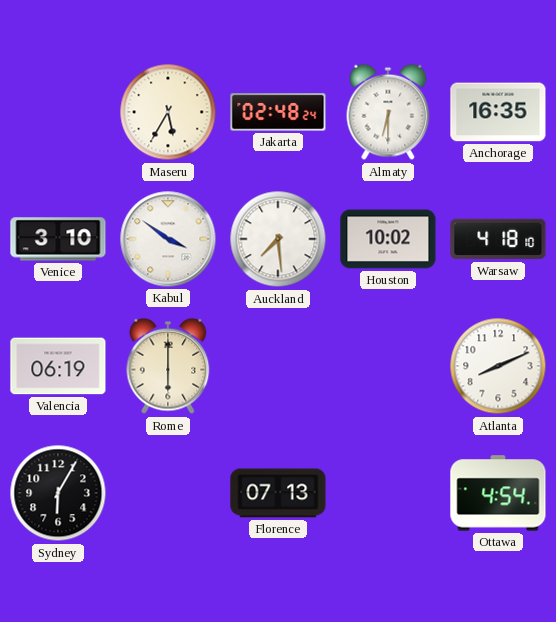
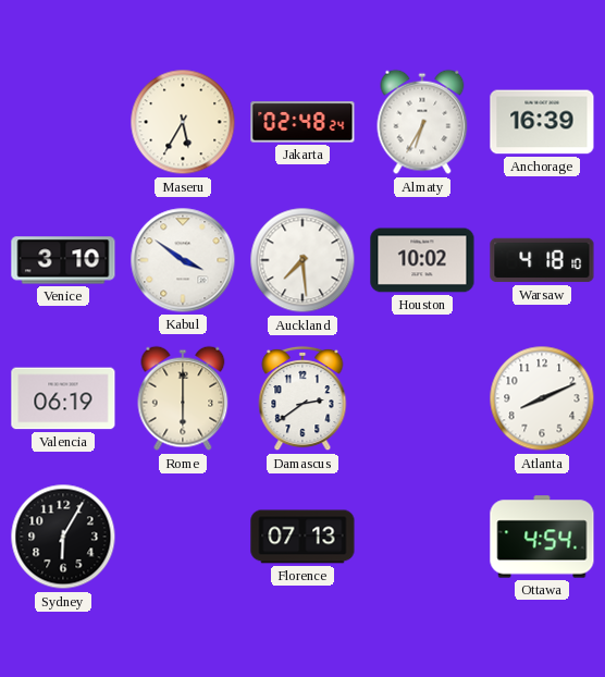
Almaty: 6:30 -> 6:35 (422, 122)
Anchorage: 16:35 -> 16:39 (542, 122)
Damascus: none -> 2:39 (302, 398)
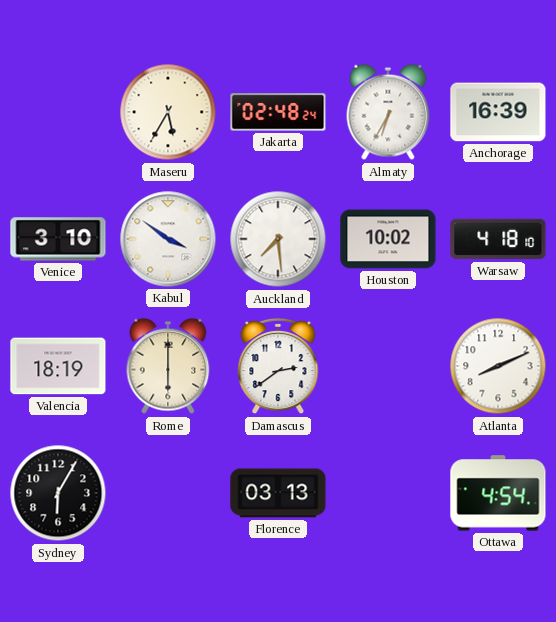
Valencia: 06:19 -> 18:19 (58, 366)
Florence: 07:13 -> 03:13 (278, 493)
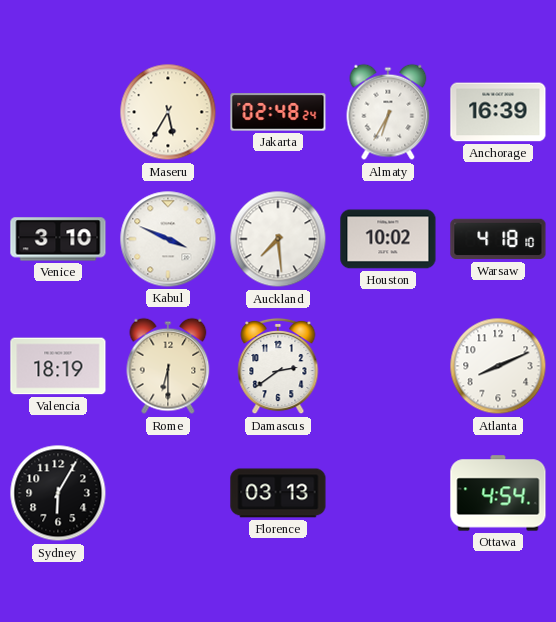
Kabul: 3:51 -> 3:49 (168, 239)
Rome: 6:00 -> 6:30 (168, 366)
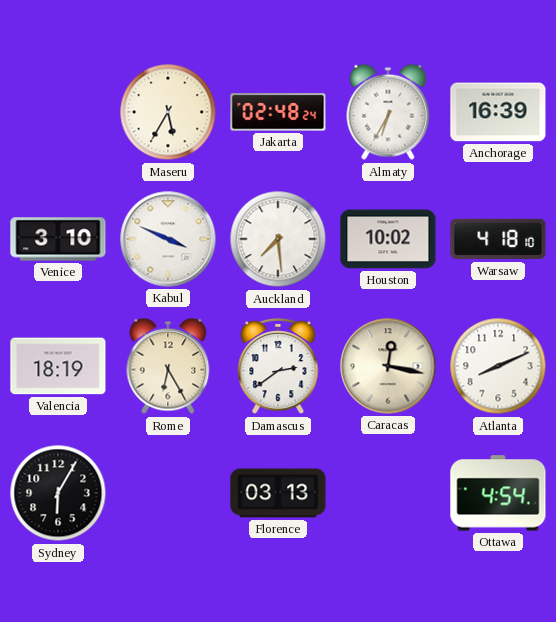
Rome: 6:30 -> 6:25 (168, 366)
Caracas: none -> 12:17 (388, 366)
